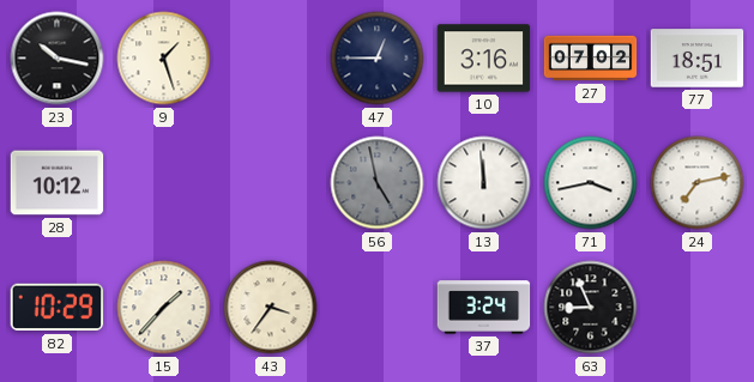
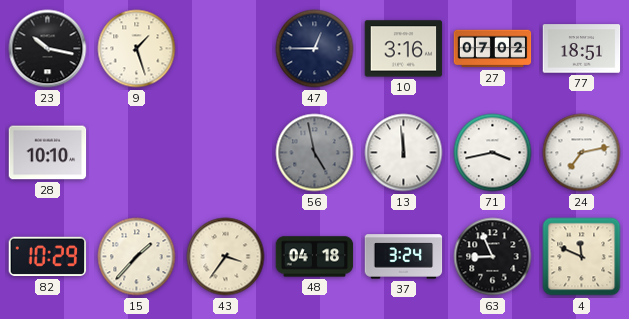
28: 10:12 -> 10:10 (48, 153)
48: none -> 04:18 (315, 257)
4: none -> 11:49 (582, 257)
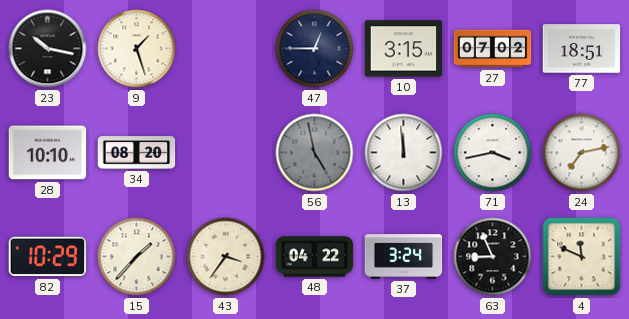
10: 3:16 -> 3:15 (404, 49)
34: none -> 08:20 (137, 153)
48: 04:18 -> 04:22 (315, 257)
